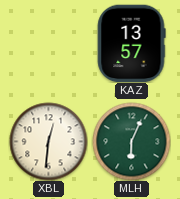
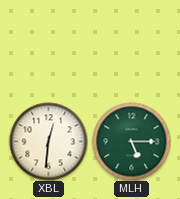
KAZ: 13:57 -> none (131, 43)
MLH: 6:04 -> 5:15 (131, 141)
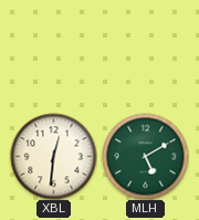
MLH: 5:15 -> 5:10 (145, 156)
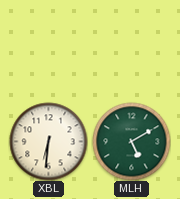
XBL: 12:31 -> 6:31 (48, 141)
